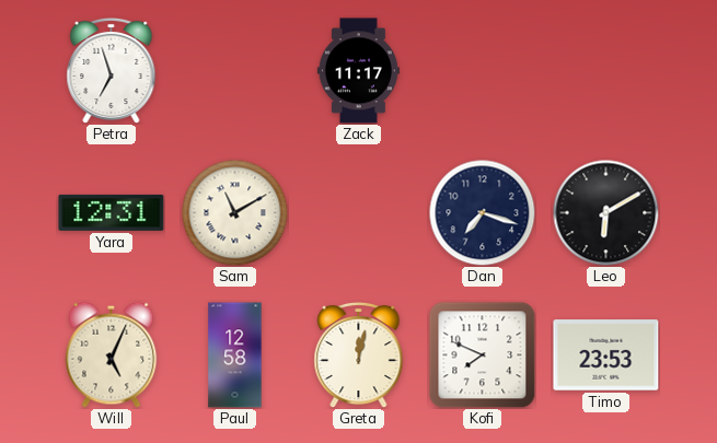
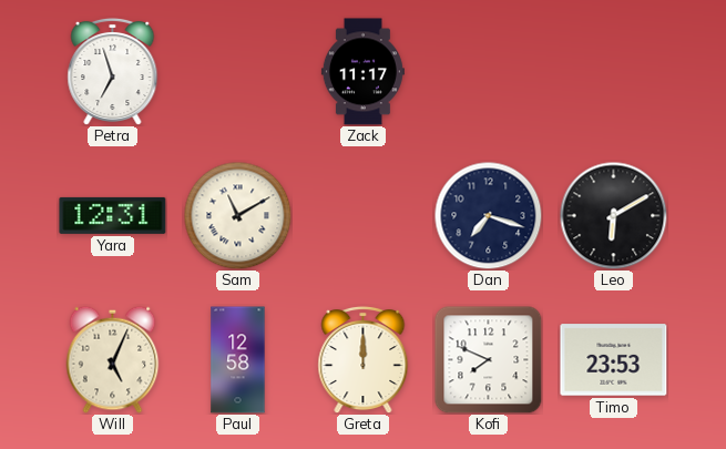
Greta: 12:02 -> 12:00 (364, 359)
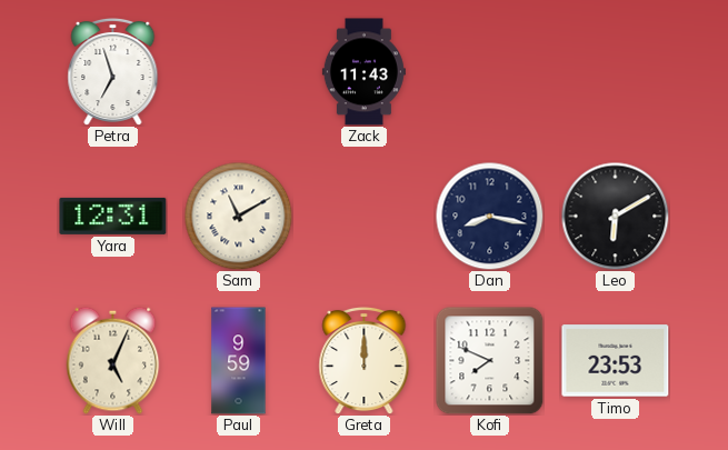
Zack: 11:17 -> 11:43 (363, 72)
Dan: 7:18 -> 8:17 (489, 216)
Paul: 12:58 -> 9:59 (239, 361)
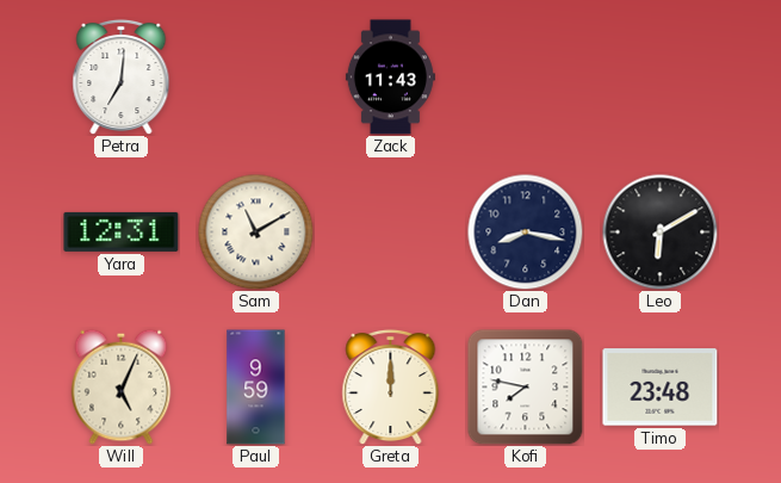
Petra: 6:57 -> 7:01 (122, 76)
Kofi: 7:49 -> 7:47 (526, 388)
Timo: 23:53 -> 23:48 (661, 388)
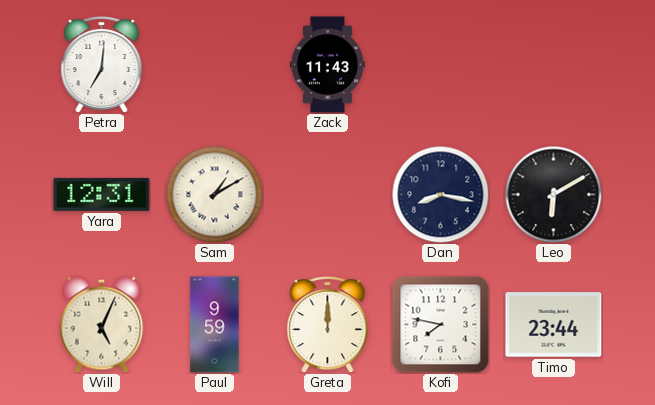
Sam: 11:10 -> 1:10 (214, 194)
Timo: 23:48 -> 23:44 (554, 325)
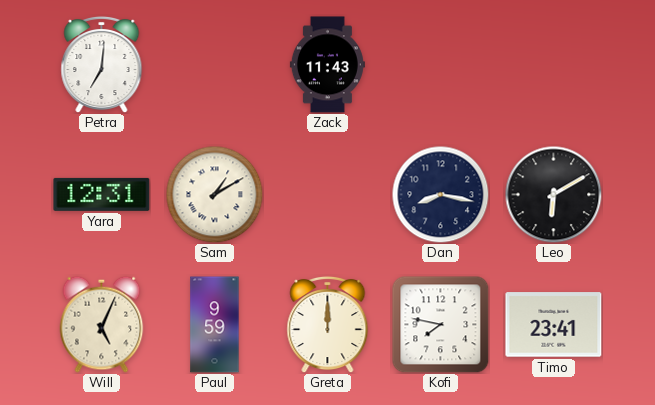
Timo: 23:44 -> 23:41 (554, 325)
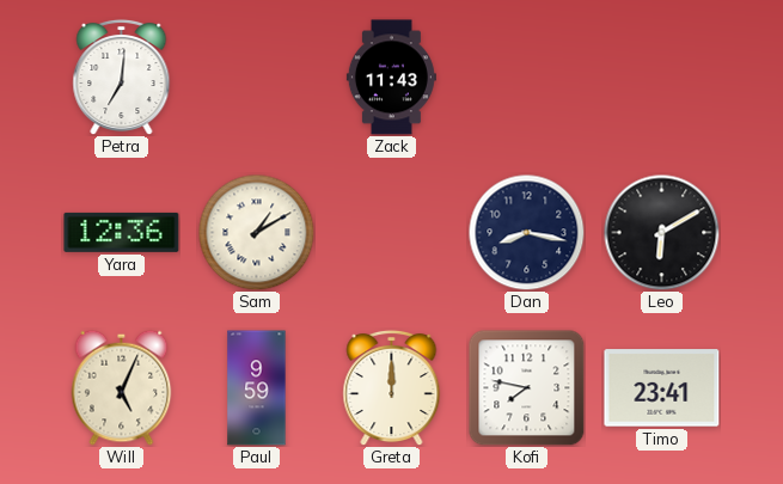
Yara: 12:31 -> 12:36 (122, 232)
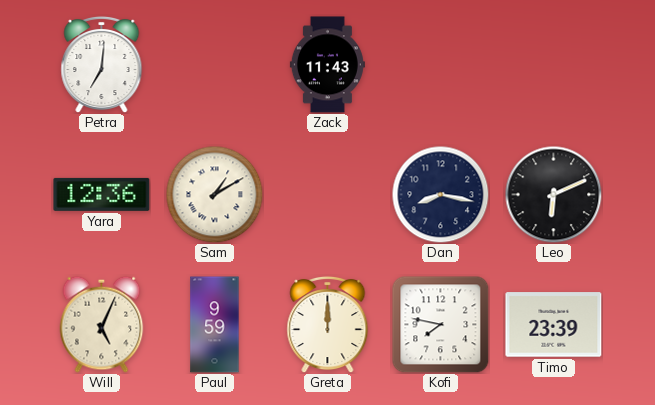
Leo: 6:10 -> 6:11 (553, 194)
Timo: 23:41 -> 23:39 (554, 325)
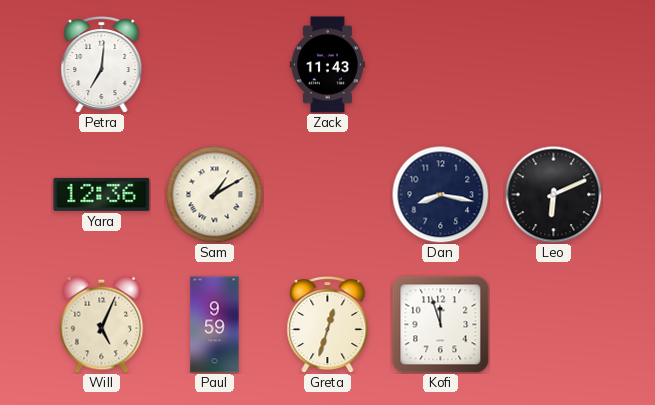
Greta: 12:00 -> 12:33 (328, 324)
Kofi: 7:47 -> 11:57 (441, 325)
Timo: 23:39 -> none (554, 325)
